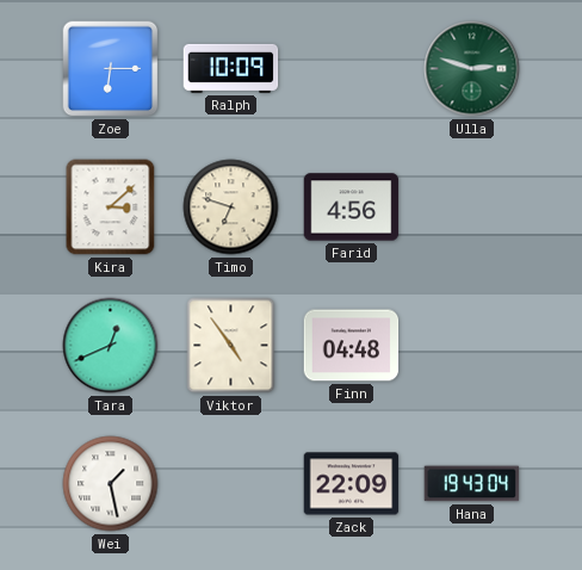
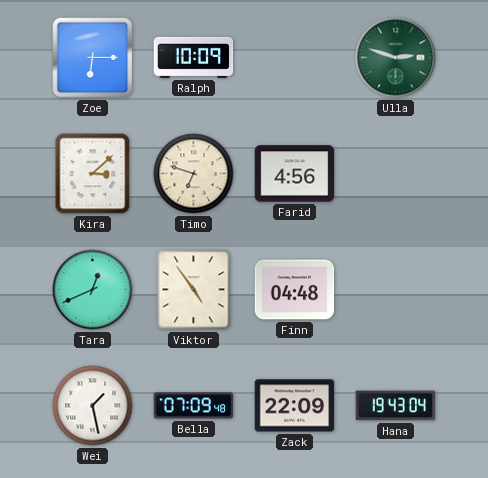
Bella: none -> 07:09 (194, 406)
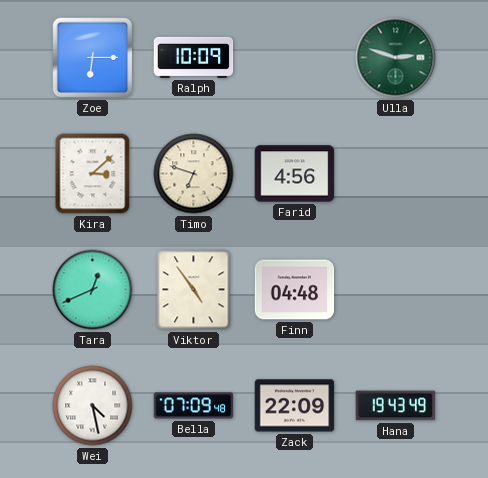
Wei: 1:28 -> 4:28 (93, 406)
Hana: 19:43:04 -> 19:43:49 (396, 406)
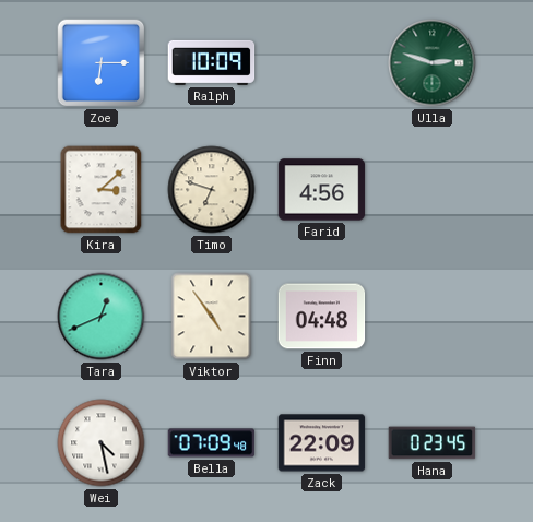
Hana: 19:43 -> 0:23 (433, 443)
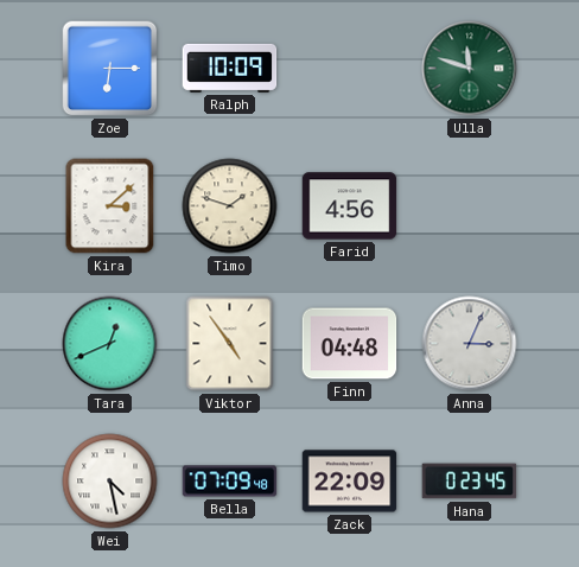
Ulla: 2:48 -> 11:48 (470, 69)
Timo: 6:48 -> 1:48 (230, 206)
Anna: none -> 3:04 (470, 344)
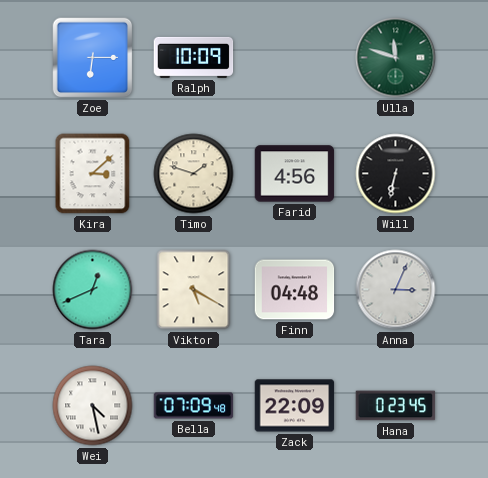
Will: none -> 6:32 (396, 174)
Viktor: 4:54 -> 5:20 (194, 290)
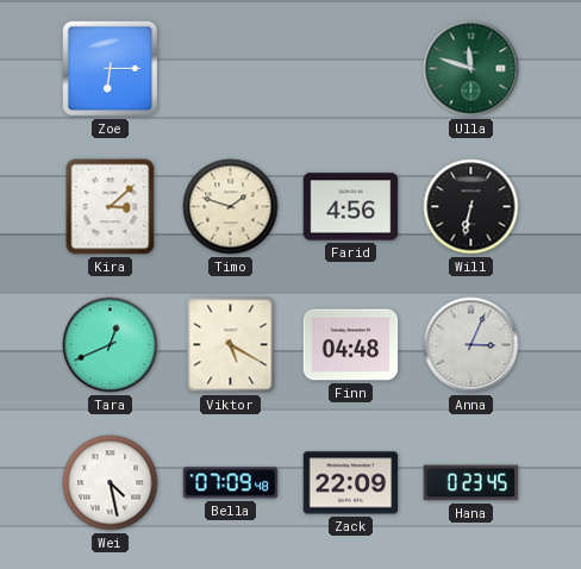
Ralph: 10:09 -> none (194, 57)
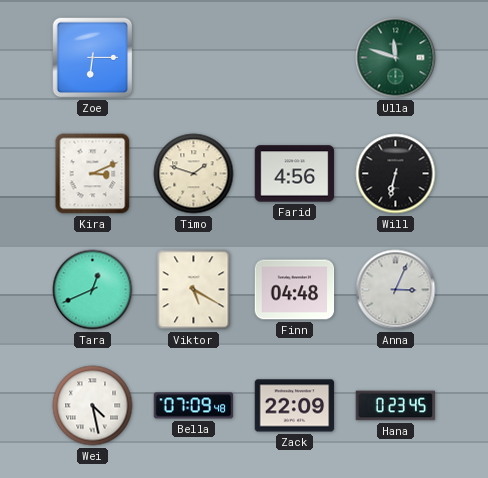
Kira: 3:08 -> 3:11 (93, 174)
